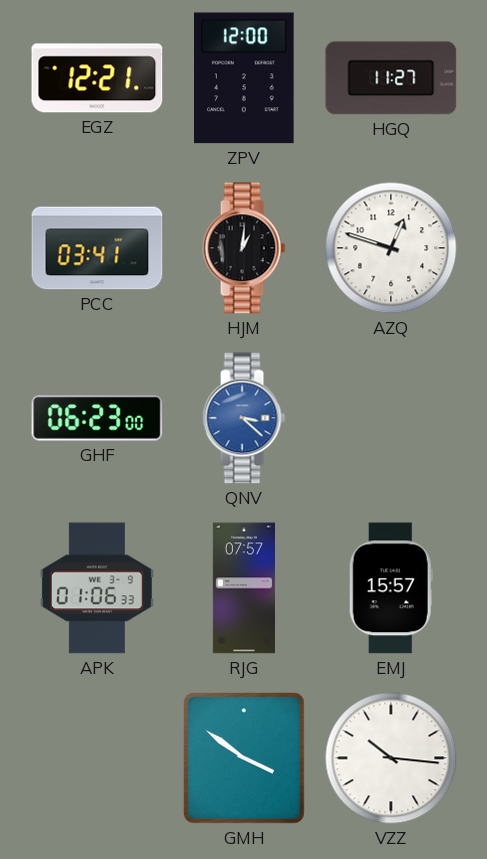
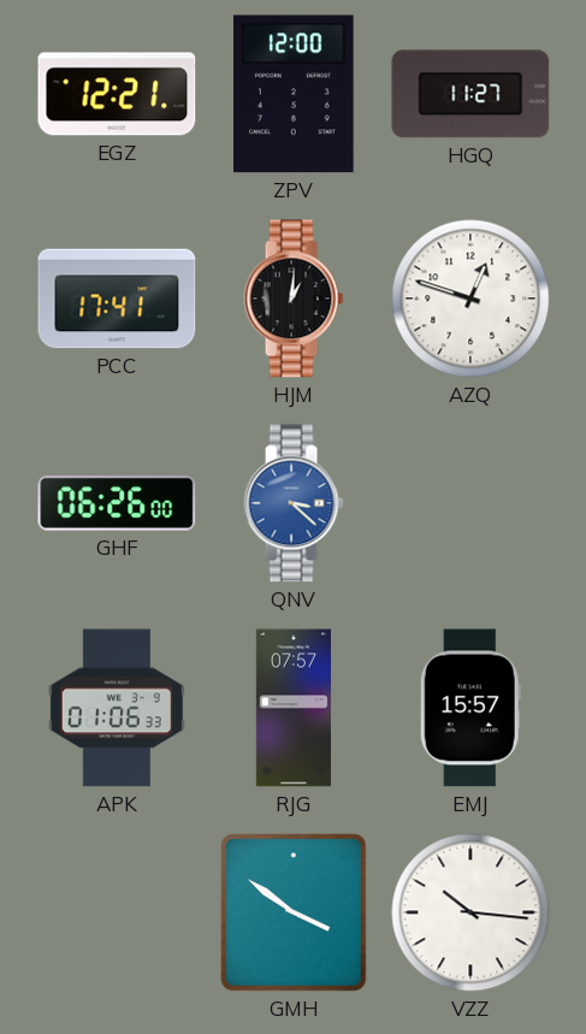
PCC: 03:41 -> 17:41 (117, 299)
GHF: 06:23 -> 06:26 (117, 504)
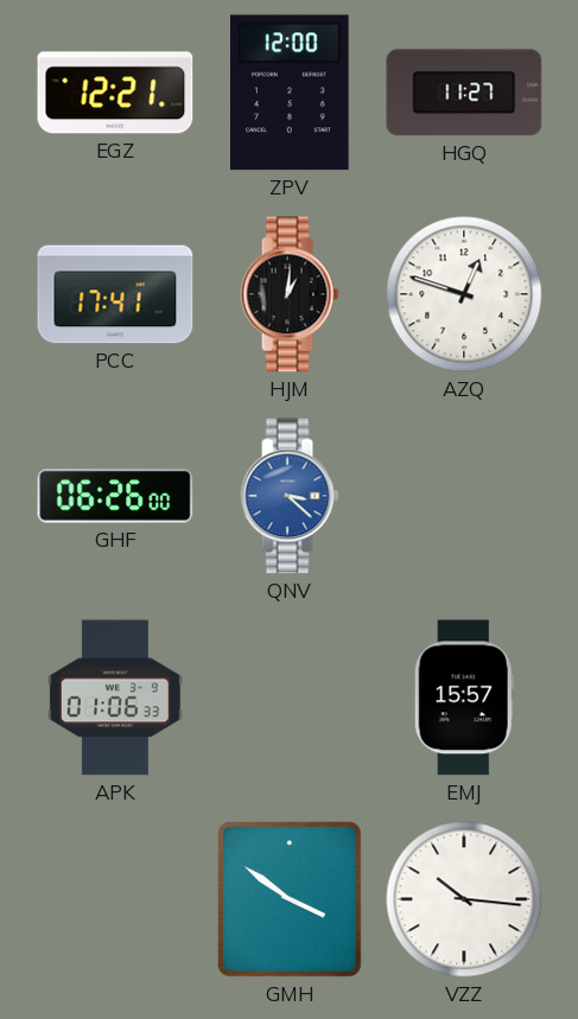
RJG: 07:57 -> none (294, 708)
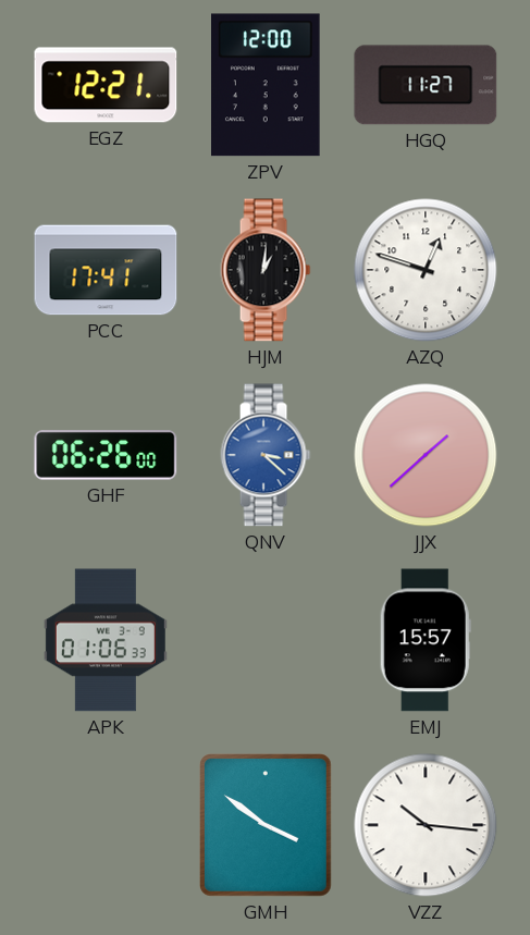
JJX: none -> 1:38 (426, 455)
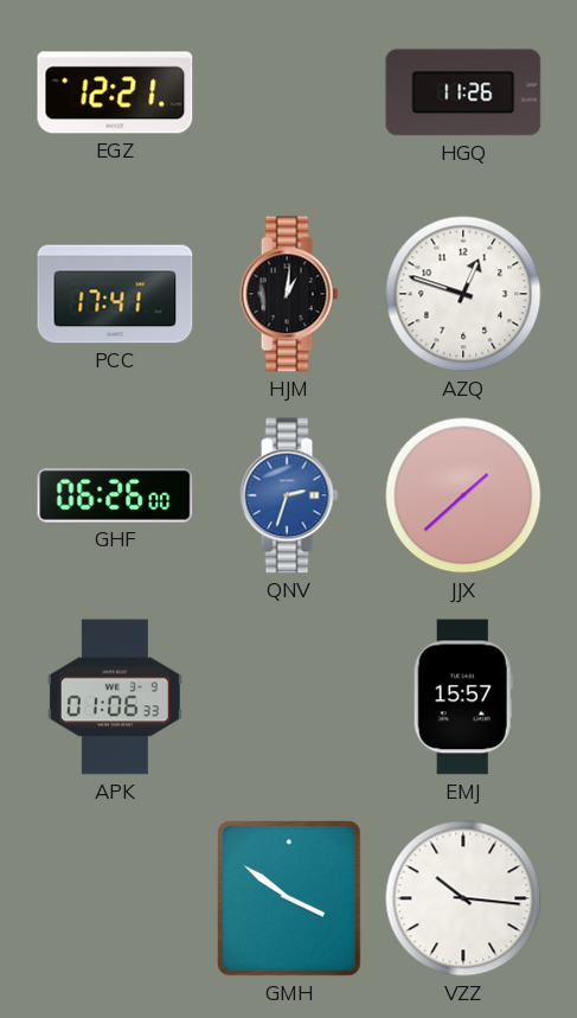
ZPV: 12:00 -> none (267, 85)
HGQ: 11:27 -> 11:26 (463, 92)
QNV: 3:22 -> 2:33 (289, 495)
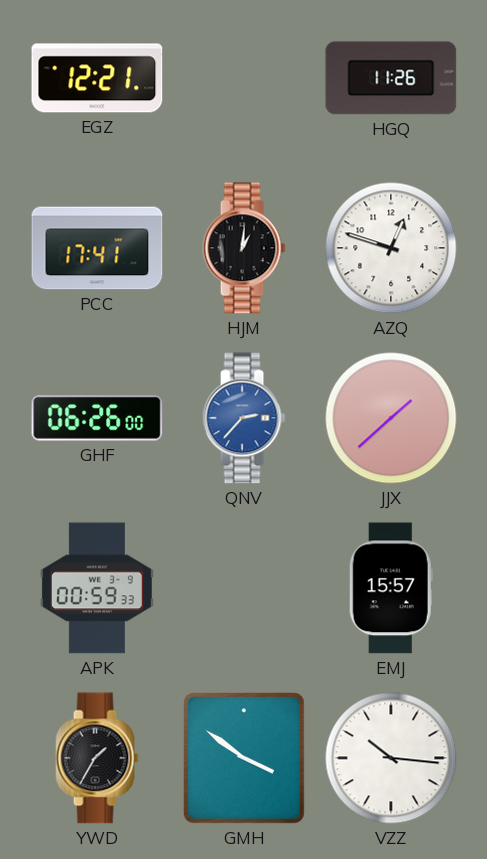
QNV: 2:33 -> 2:37 (244, 418)
APK: 01:06 -> 00:59 (97, 588)
YWD: none -> 1:35 (97, 758)
